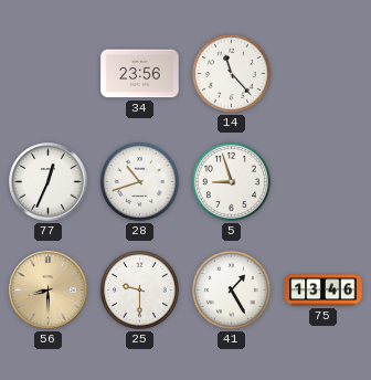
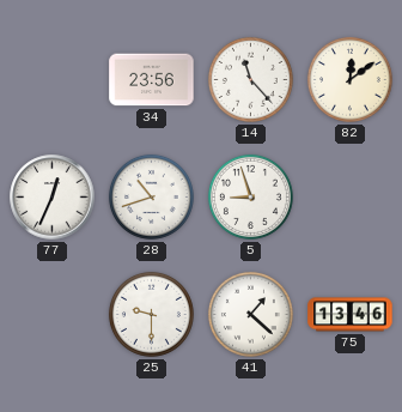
82: none -> 12:09 (349, 79)
56: 8:30 -> none (49, 291)
41: 1:25 -> 1:22 (250, 314)
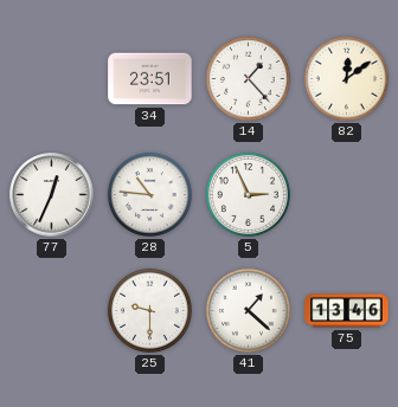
34: 23:56 -> 23:51 (150, 79)
14: 11:23 -> 1:23 (248, 78)
28: 10:42 -> 10:46 (149, 194)
5: 8:57 -> 2:56 (248, 194)
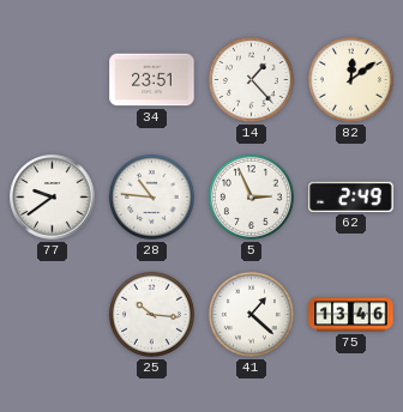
77: 12:34 -> 9:39 (53, 198)
62: none -> 2:49 (351, 196)
25: 9:30 -> 10:16 (151, 314)
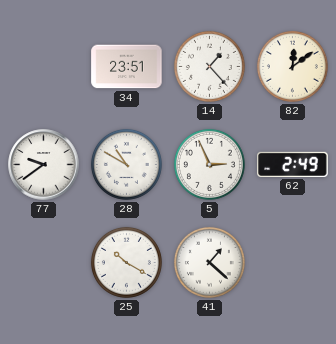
28: 10:46 -> 10:50 (126, 164)
25: 10:16 -> 10:20 (126, 262)
75: 13:46 -> none (351, 315)
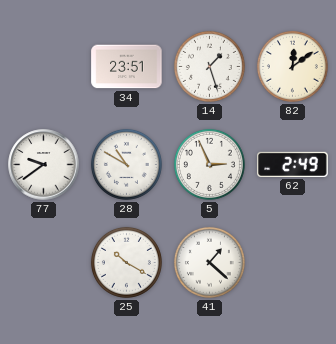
14: 1:23 -> 1:27 (209, 66)
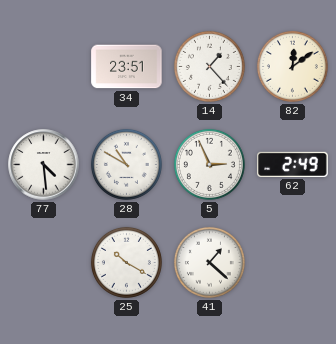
14: 1:27 -> 1:23 (209, 66)
77: 9:39 -> 4:29 (44, 165)
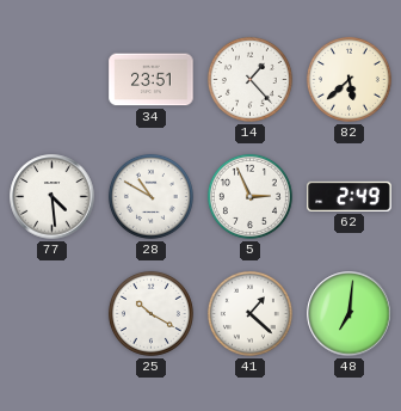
82: 12:09 -> 5:38 (348, 79)
48: none -> 7:01 (350, 314)
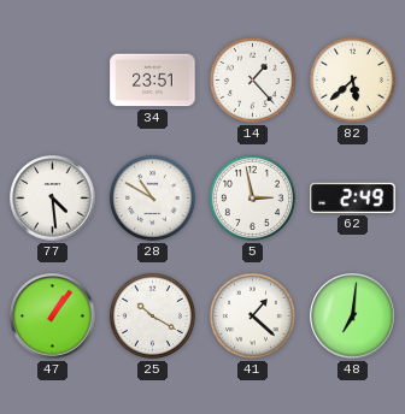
5: 2:56 -> 2:58 (252, 197)
47: none -> 1:06 (53, 317)
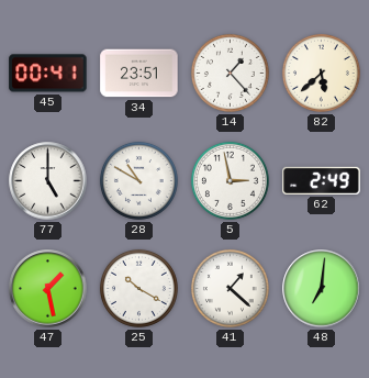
45: none -> 00:41 (48, 74)
77: 4:29 -> 5:00 (48, 181)
47: 1:06 -> 1:28 (48, 289)
